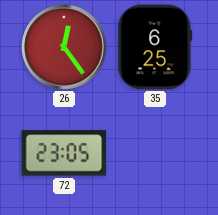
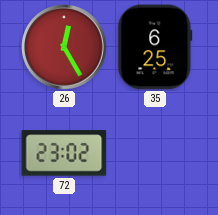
26: 12:24 -> 12:25 (64, 47)
72: 23:05 -> 23:02 (64, 153)
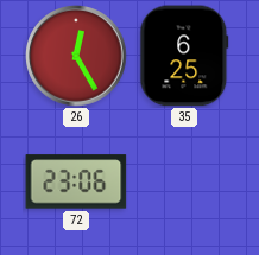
72: 23:02 -> 23:06 (76, 181)
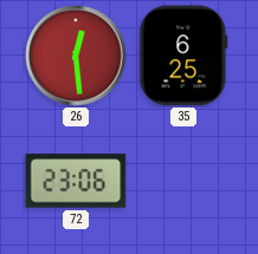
26: 12:25 -> 12:29 (76, 56)
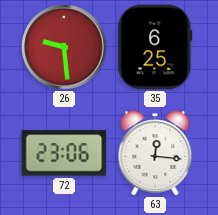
26: 12:29 -> 9:29 (64, 47)
63: none -> 12:16 (155, 153)
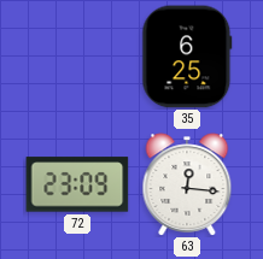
26: 9:29 -> none (64, 47)
72: 23:06 -> 23:09 (77, 184)
